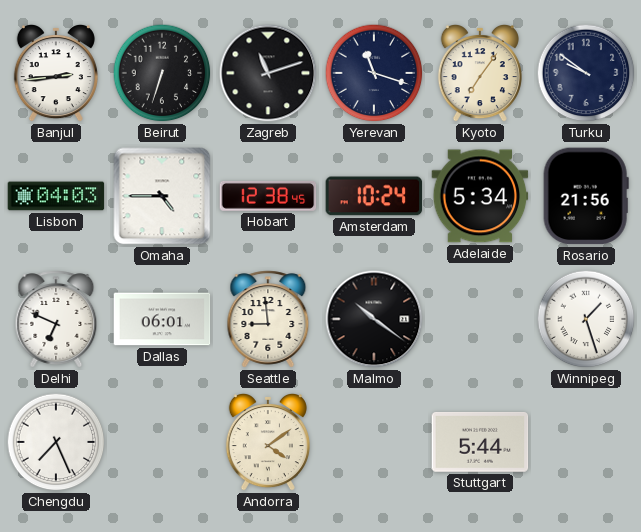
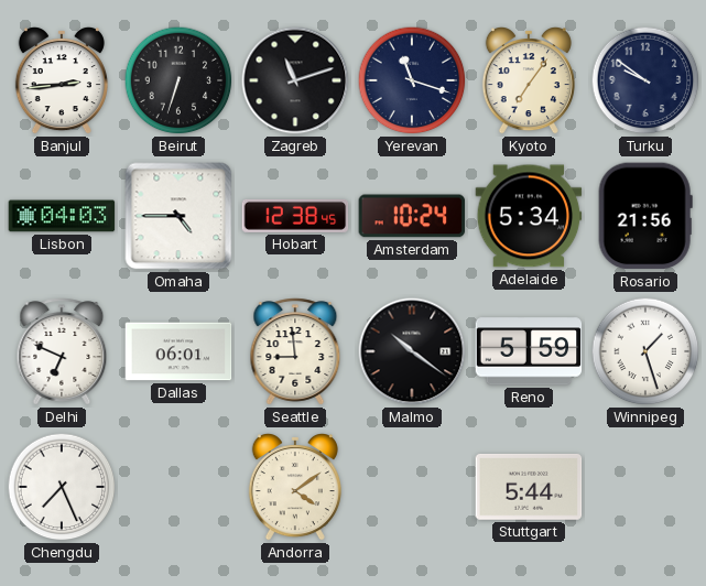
Reno: none -> 5:59 (529, 351)
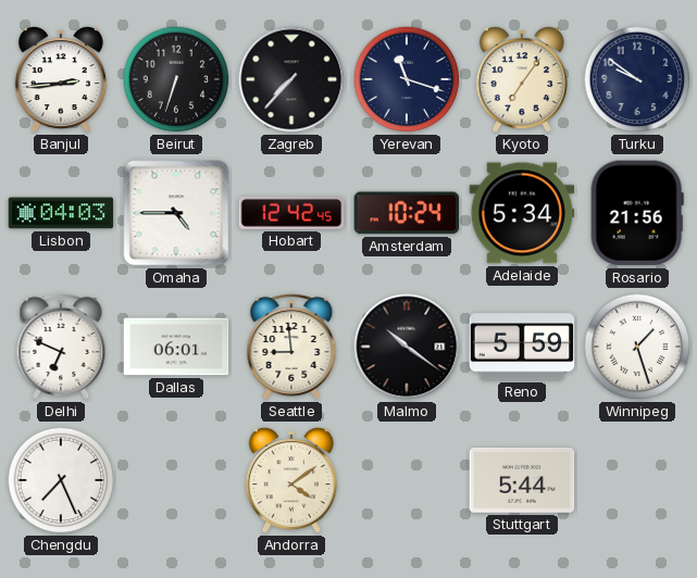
Zagreb: 11:12 -> 7:37 (291, 79)
Hobart: 12:38 -> 12:42 (291, 213)
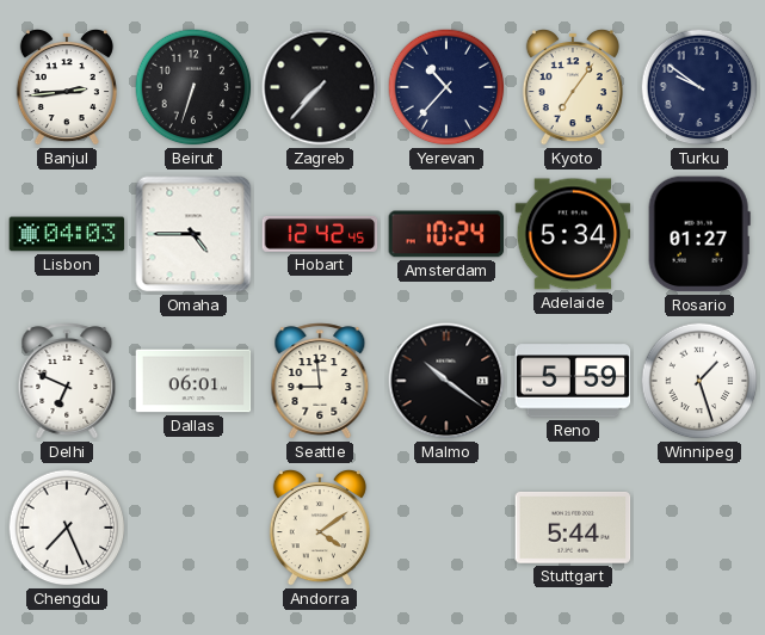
Yerevan: 11:18 -> 10:37 (446, 87)
Rosario: 21:56 -> 01:27 (699, 234)
